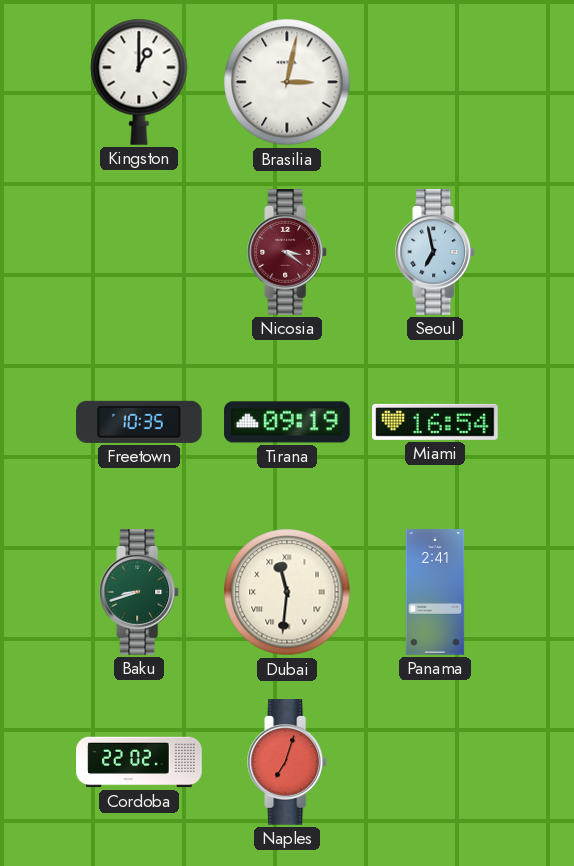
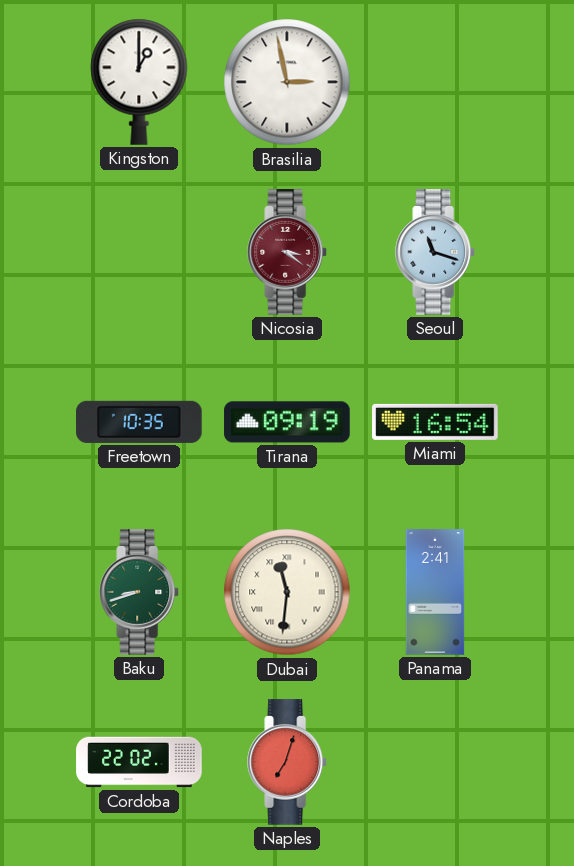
Brasilia: 3:02 -> 2:58 (287, 82)
Seoul: 6:58 -> 11:18 (436, 252)
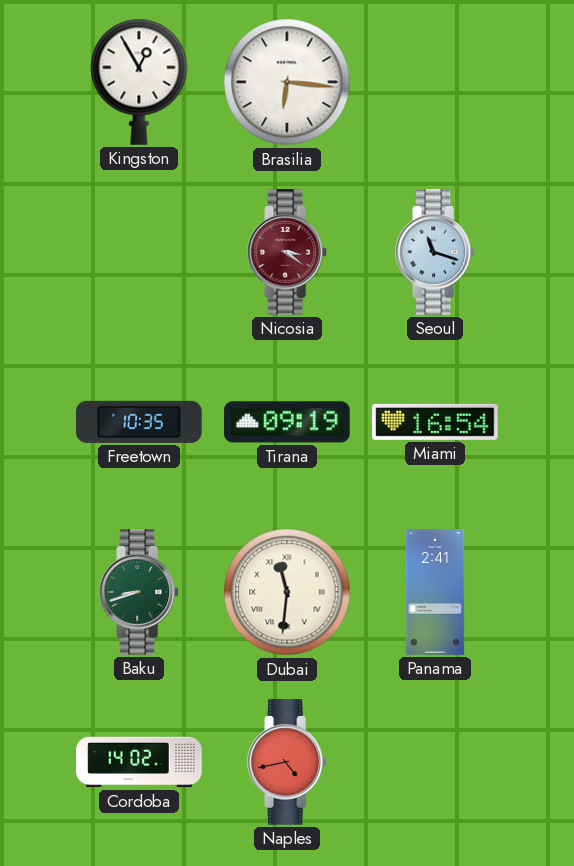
Kingston: 1:00 -> 12:55 (139, 82)
Brasilia: 2:58 -> 6:16 (287, 82)
Cordoba: 22:02 -> 14:02 (139, 762)
Naples: 7:03 -> 4:43 (288, 762)
